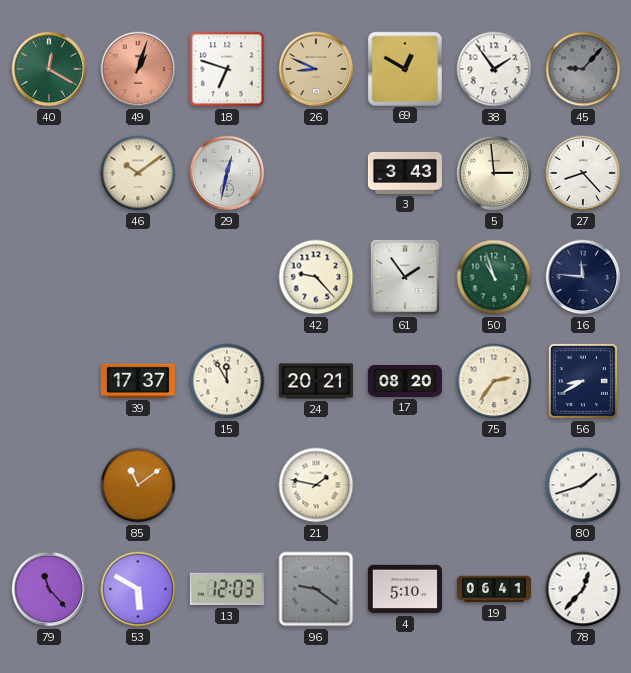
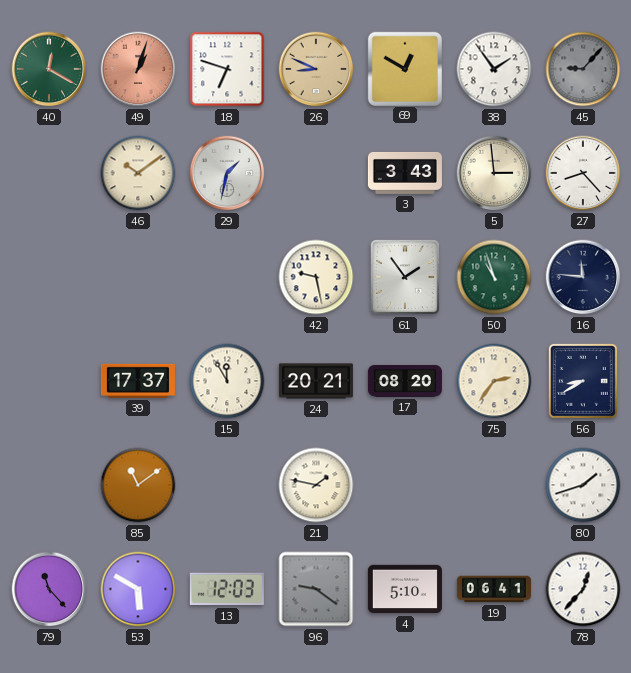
29: 12:32 -> 1:32 (227, 173)
42: 9:23 -> 9:28 (316, 277)
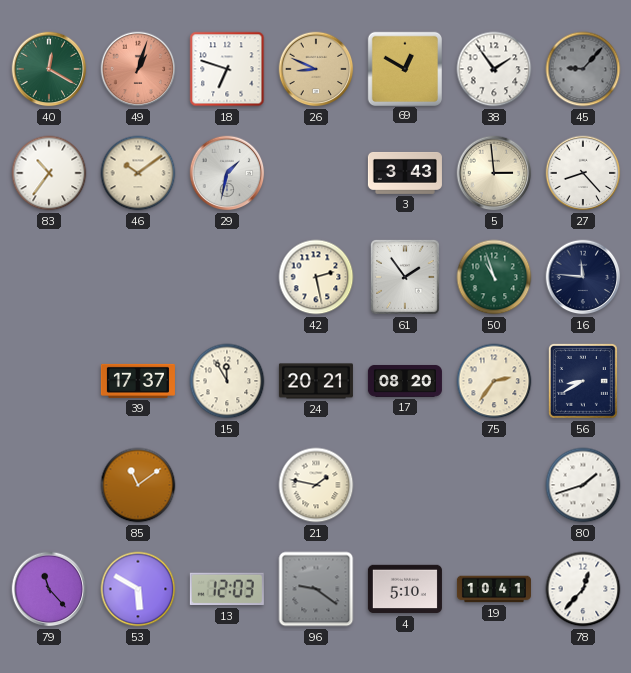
83: none -> 10:36 (49, 173)
42: 9:28 -> 2:28 (316, 277)
19: 06:41 -> 10:41 (494, 589)
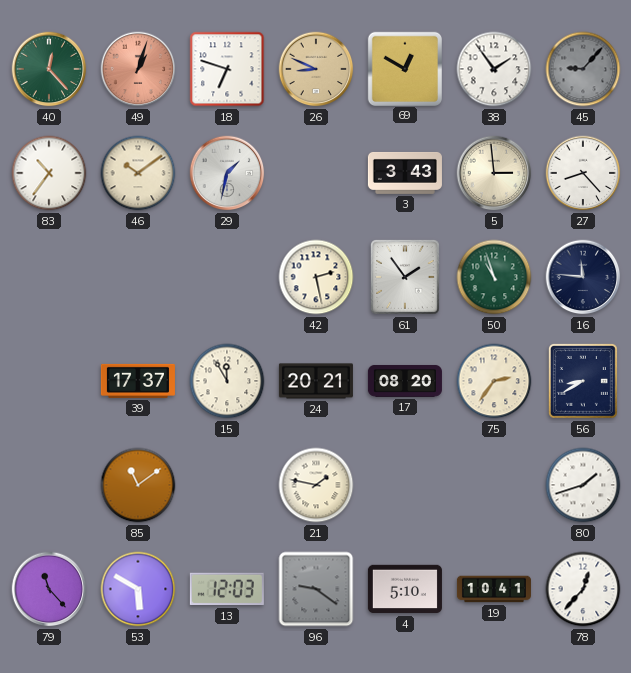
40: 12:20 -> 12:23 (49, 69)
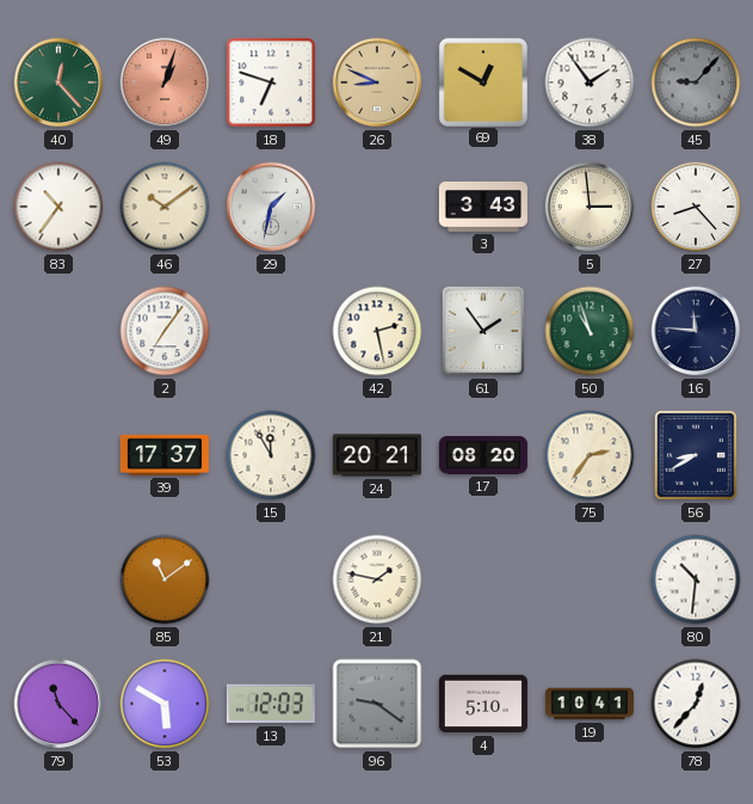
2: none -> 7:06 (165, 331)
80: 1:42 -> 10:31 (696, 579)
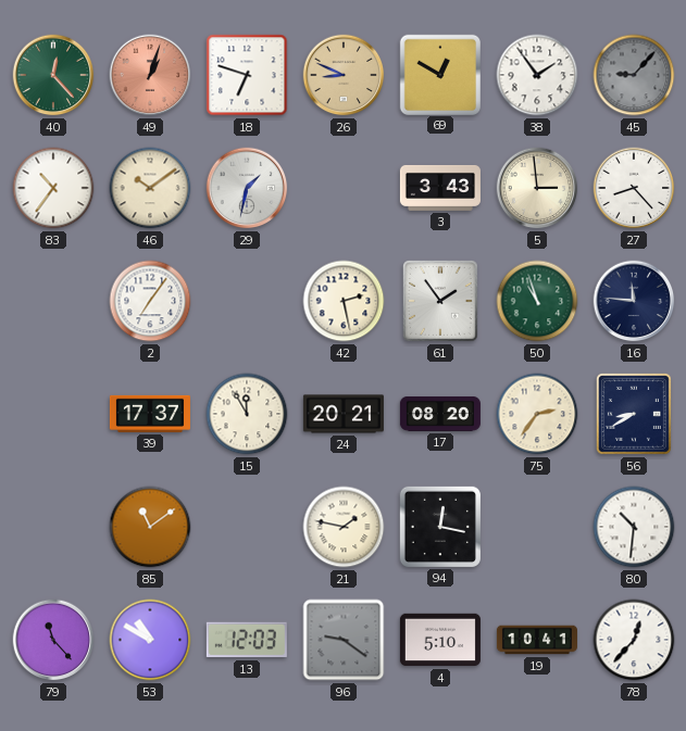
94: none -> 12:17 (440, 527)
53: 5:50 -> 10:50 (150, 640)
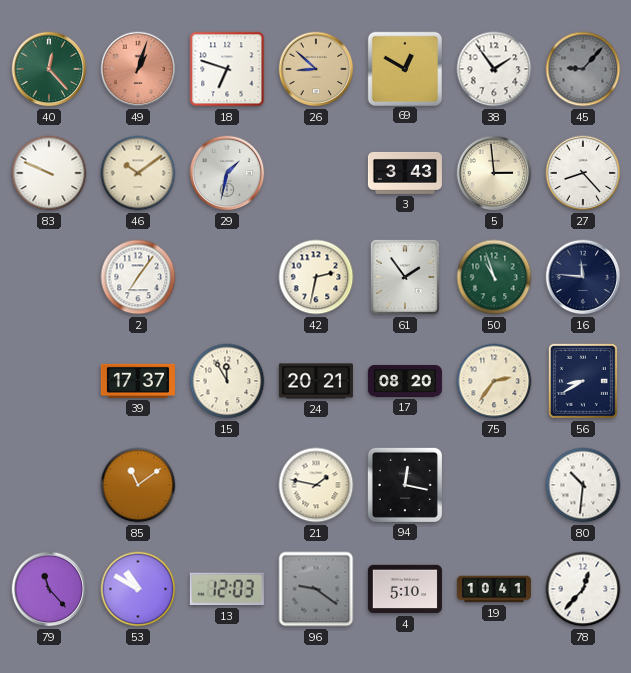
26: 8:49 -> 8:52 (316, 69)
83: 10:36 -> 9:49 (49, 173)
42: 2:28 -> 2:32 (316, 277)
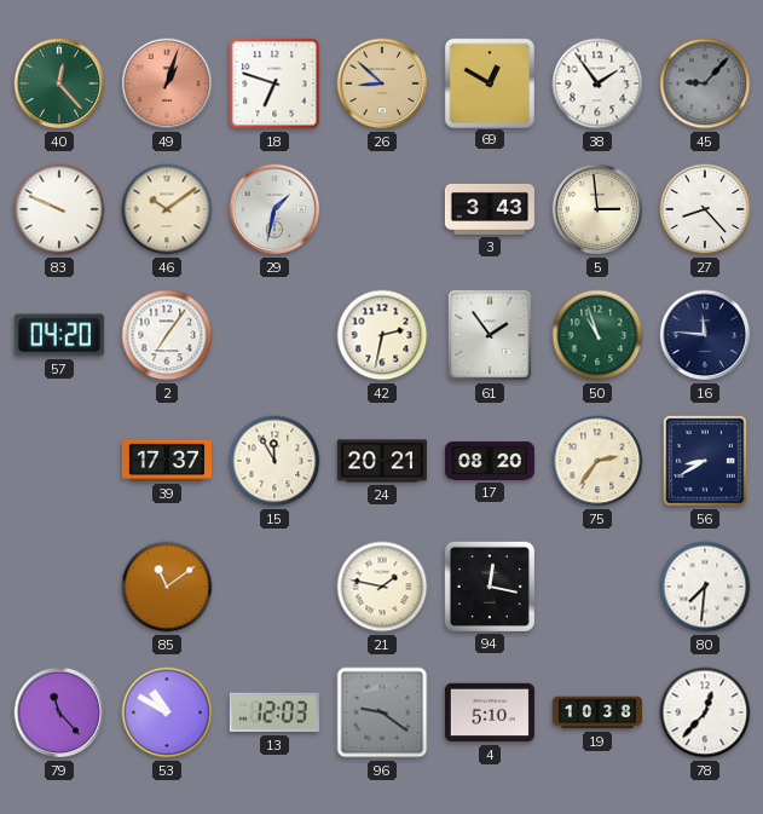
57: none -> 04:20 (59, 335)
80: 10:31 -> 7:31 (705, 587)
19: 10:41 -> 10:38 (597, 712)
